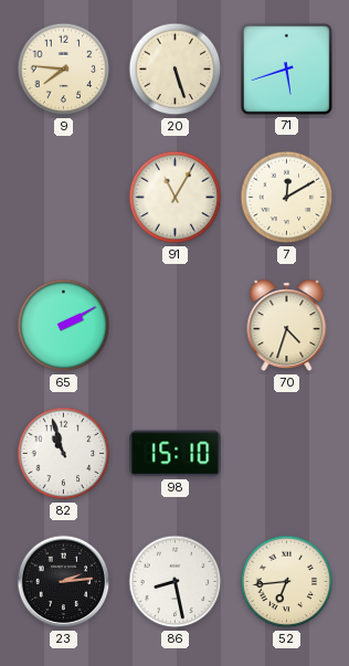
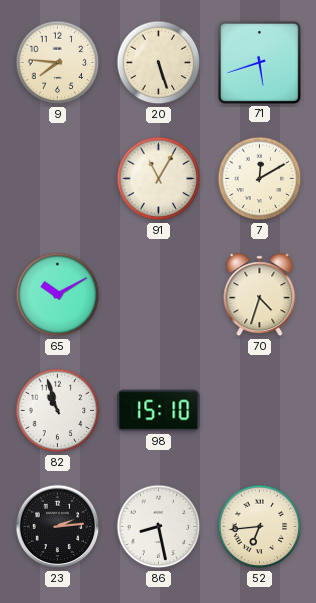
65: 2:10 -> 10:10 (58, 295)
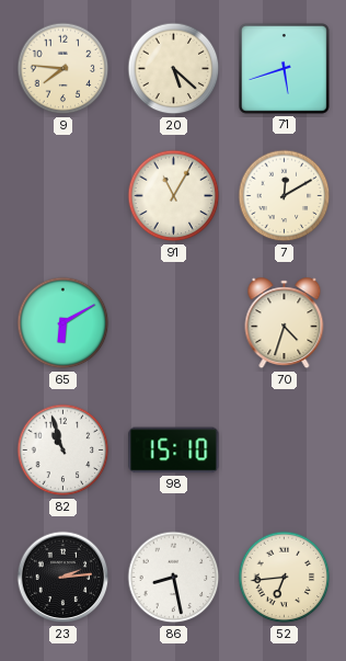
20: 5:27 -> 5:22 (174, 69)
65: 10:10 -> 6:10 (64, 323)
